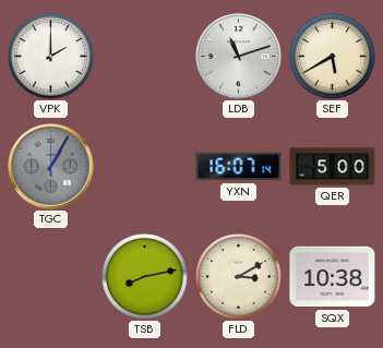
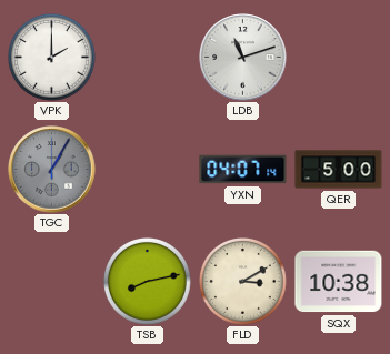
SEF: 5:40 -> none (333, 57)
YXN: 16:07 -> 04:07 (243, 170)
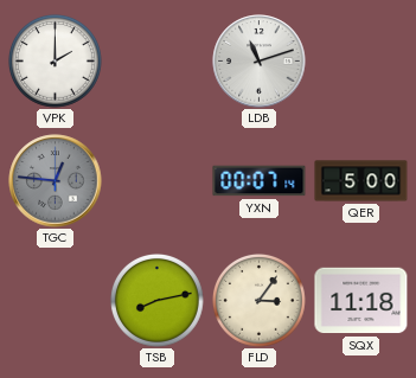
TGC: 1:05 -> 12:46 (56, 181)
YXN: 04:07 -> 00:07 (260, 181)
FLD: 3:10 -> 3:06 (260, 301)
SQX: 10:38 -> 11:18 (361, 301)
